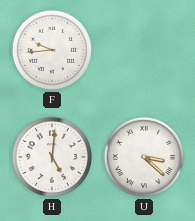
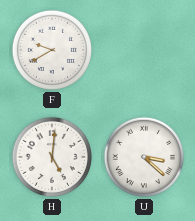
F: 9:44 -> 9:40 (52, 50)
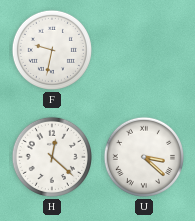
F: 9:40 -> 9:32 (52, 50)
H: 5:01 -> 12:22 (52, 157)
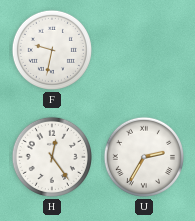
H: 12:22 -> 12:24 (52, 157)
U: 3:22 -> 2:35 (144, 157)
